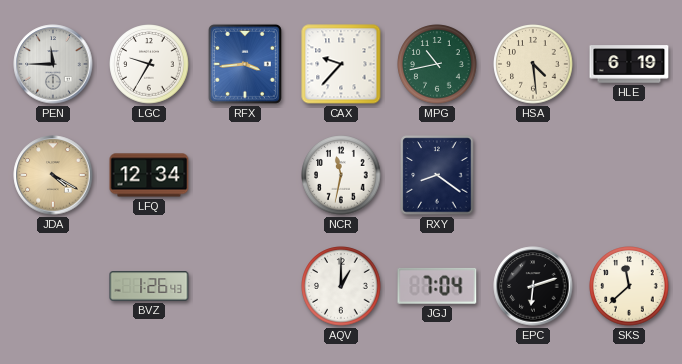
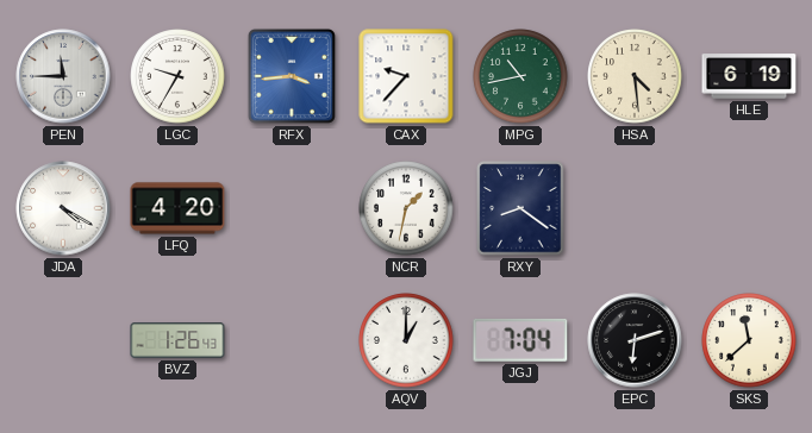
JDA dial: champagne -> white (63, 208)
LFQ: 12:34 -> 4:20 (177, 208)
NCR: 11:32 -> 1:32 (406, 208)
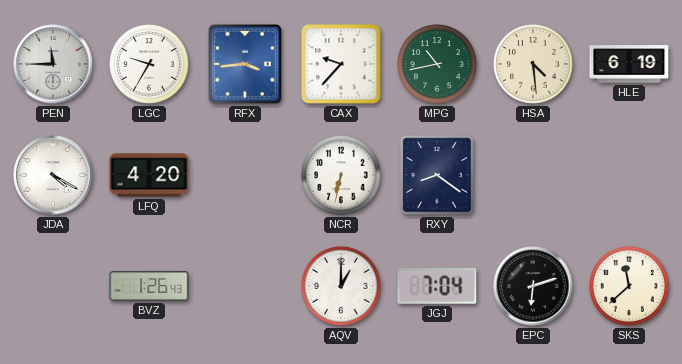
NCR: 1:32 -> 6:32 (341, 175)
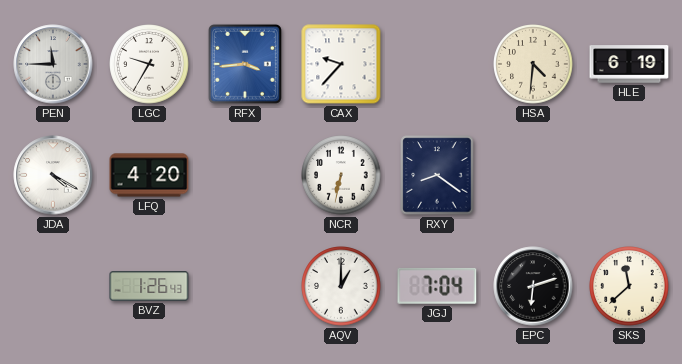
MPG: 10:43 -> none (437, 64)
HSA: 4:29 -> 4:31 (533, 64)
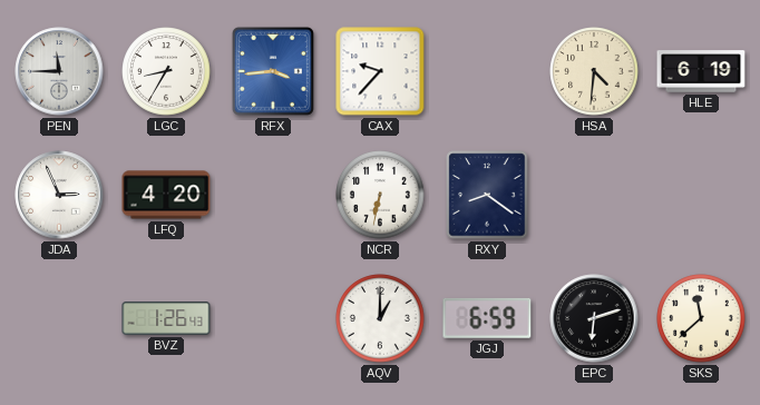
LGC: 9:35 -> 8:35 (166, 71)
JDA: 4:20 -> 2:56 (59, 195)
JGJ: 7:04 -> 6:59 (487, 318)
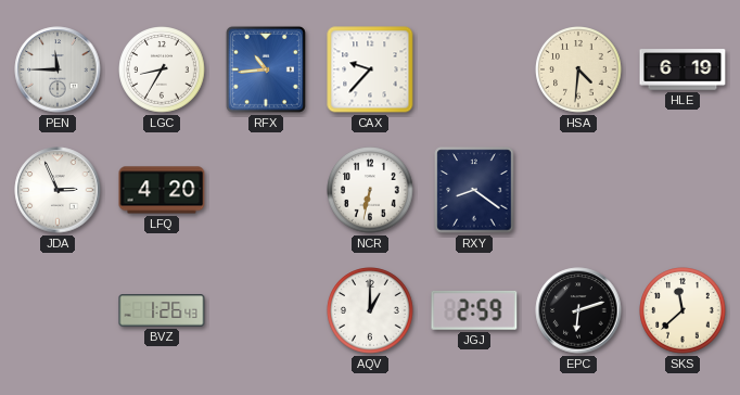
RFX: 3:44 -> 10:44 (266, 69)
JGJ: 6:59 -> 2:59 (474, 310)
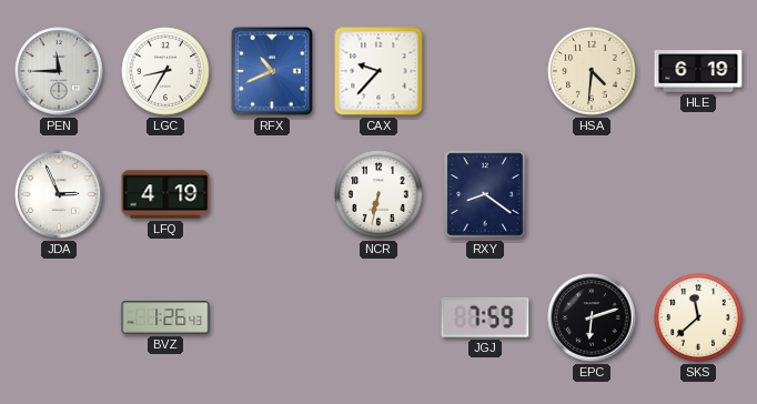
RFX: 10:44 -> 10:41 (272, 71)
LFQ: 4:20 -> 4:19 (165, 194)
AQV: 1:00 -> none (370, 310)
JGJ: 2:59 -> 7:59 (485, 317)
